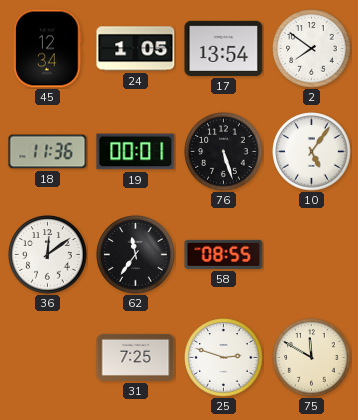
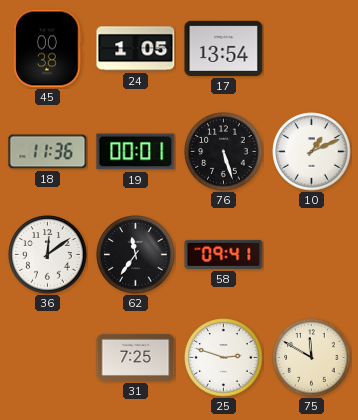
45: 12:34 -> 00:38 (48, 49)
2: 7:51 -> none (312, 49)
10: 5:06 -> 1:11 (312, 152)
58: 08:55 -> 09:41 (224, 254)
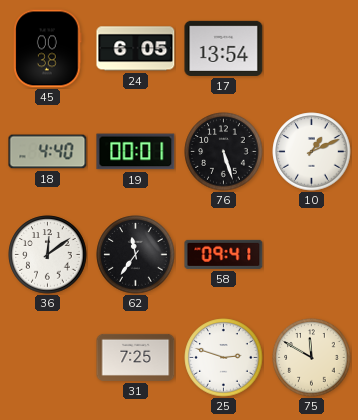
24: 1:05 -> 6:05 (136, 49)
18: 11:36 -> 4:40 (48, 152)
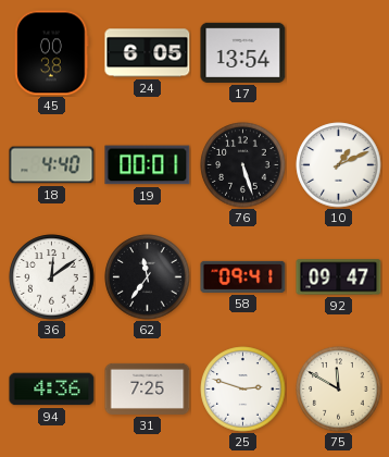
92: none -> 09:47 (339, 277)
94: none -> 4:36 (52, 390)
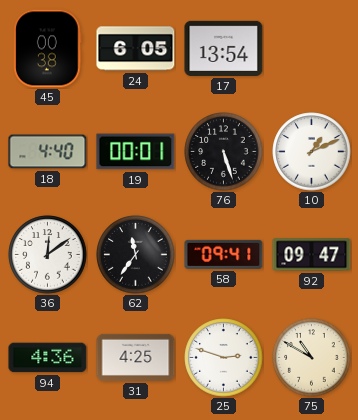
31: 7:25 -> 4:25 (136, 357)
75: 11:50 -> 10:50 (312, 358)
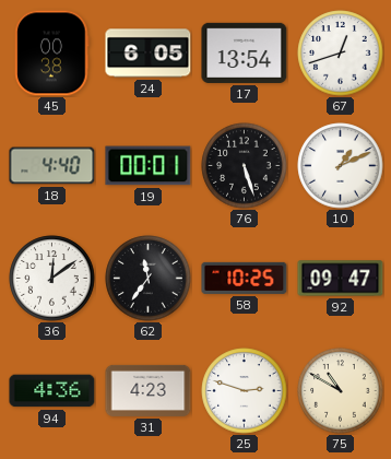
67: none -> 12:42 (341, 54)
58: 09:41 -> 10:25 (245, 278)
31: 4:25 -> 4:23 (149, 390)
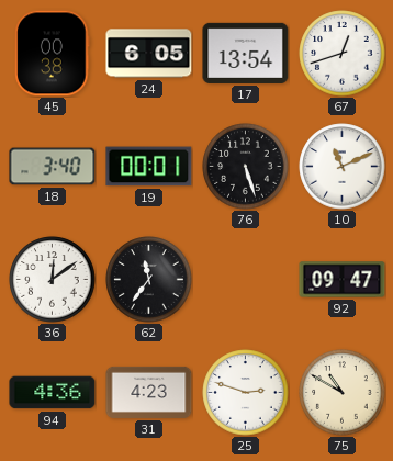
18: 4:40 -> 3:40 (53, 167)
10: 1:11 -> 11:11 (343, 167)
58: 10:25 -> none (245, 278)
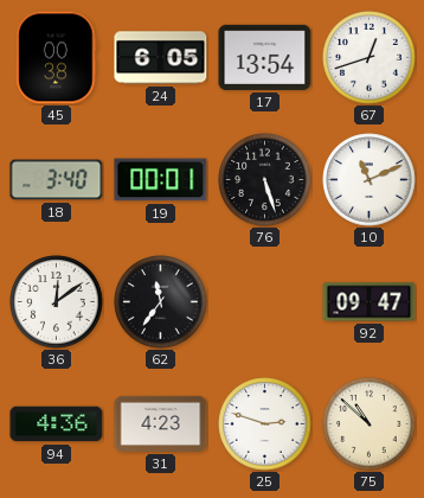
75: 10:50 -> 10:52 (370, 424)
